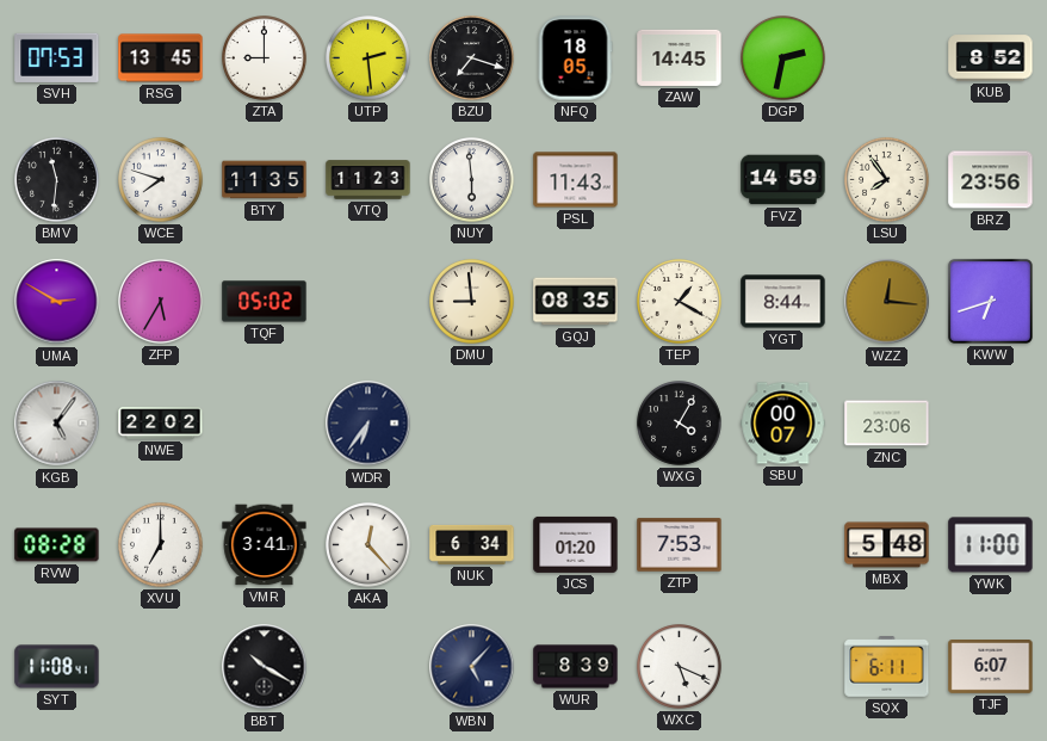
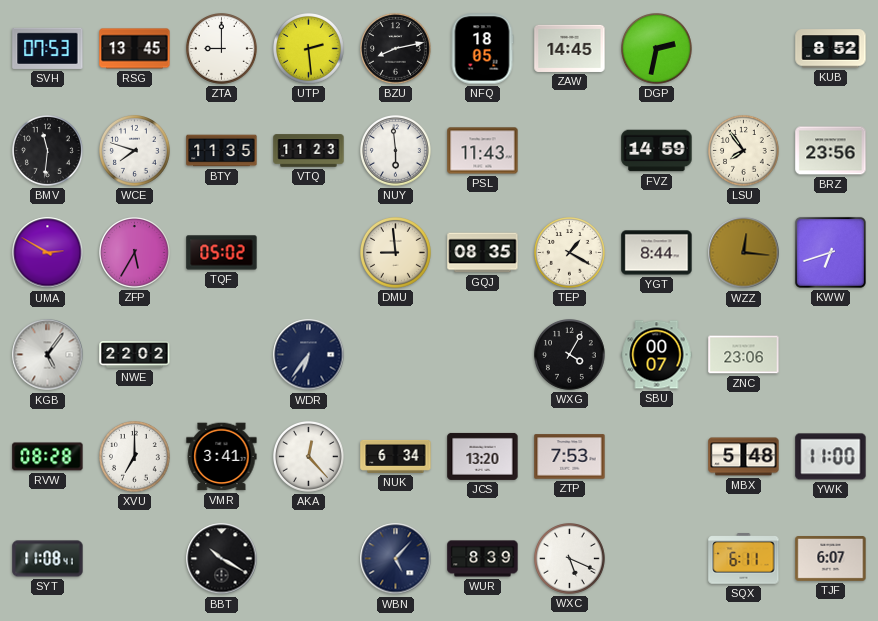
BZU: 7:18 -> 8:13 (396, 49)
JCS: 01:20 -> 13:20 (483, 456)
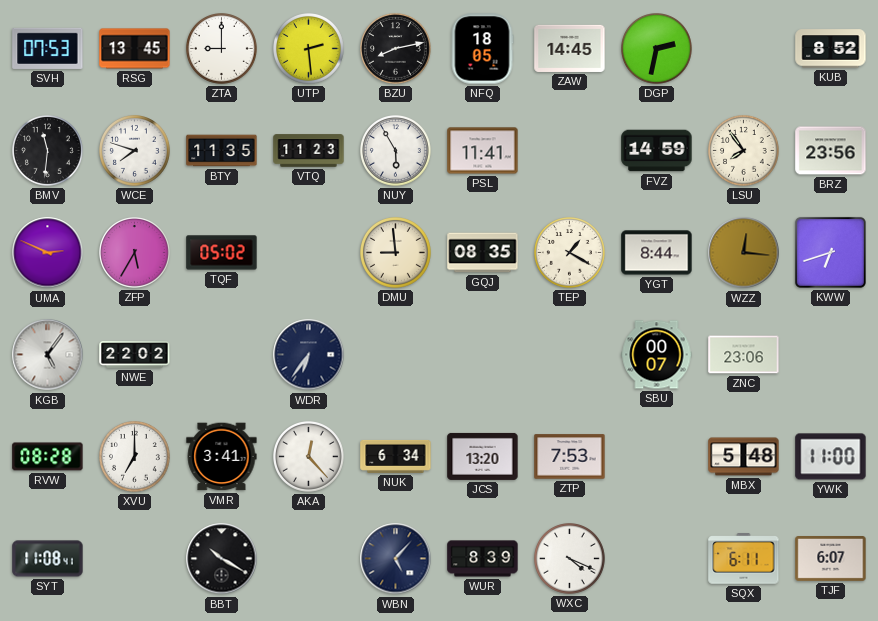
NUY: 5:59 -> 5:55 (396, 151)
PSL: 11:43 -> 11:41 (483, 151)
UMA: 2:50 -> 2:49 (48, 253)
WXG: 4:05 -> none (570, 355)
WXC: 5:19 -> 4:19 (570, 559)
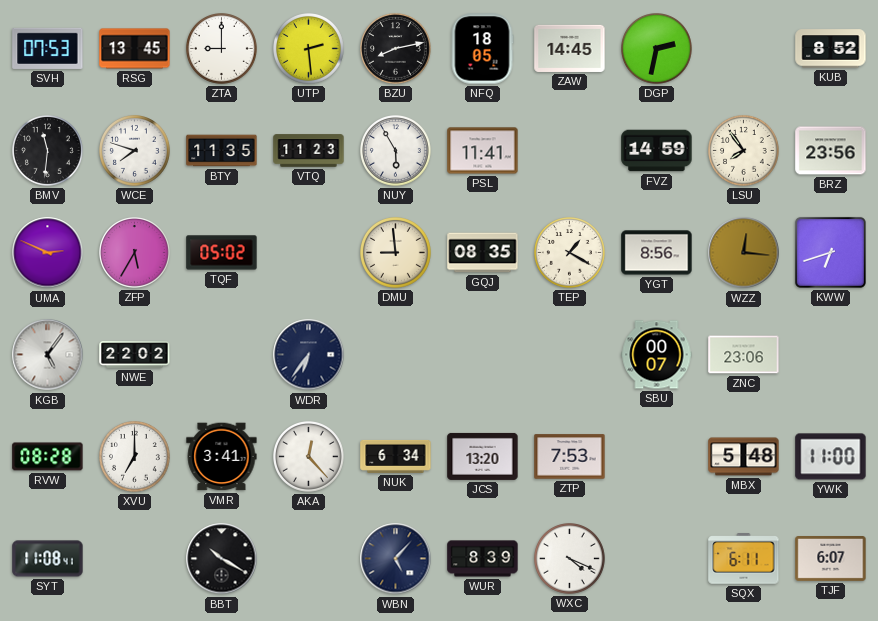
YGT: 8:44 -> 8:56 (657, 253)
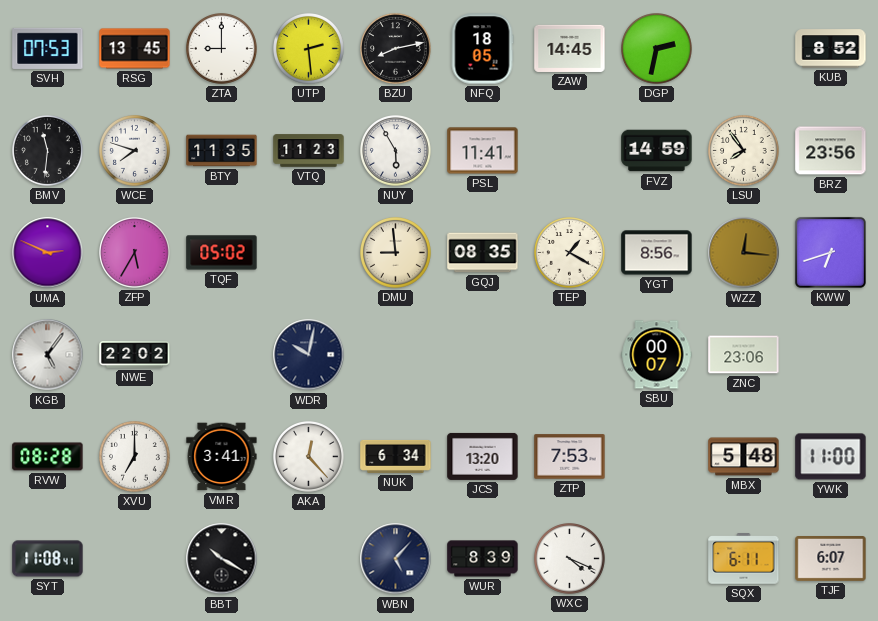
WDR: 6:36 -> 10:02 (309, 355)
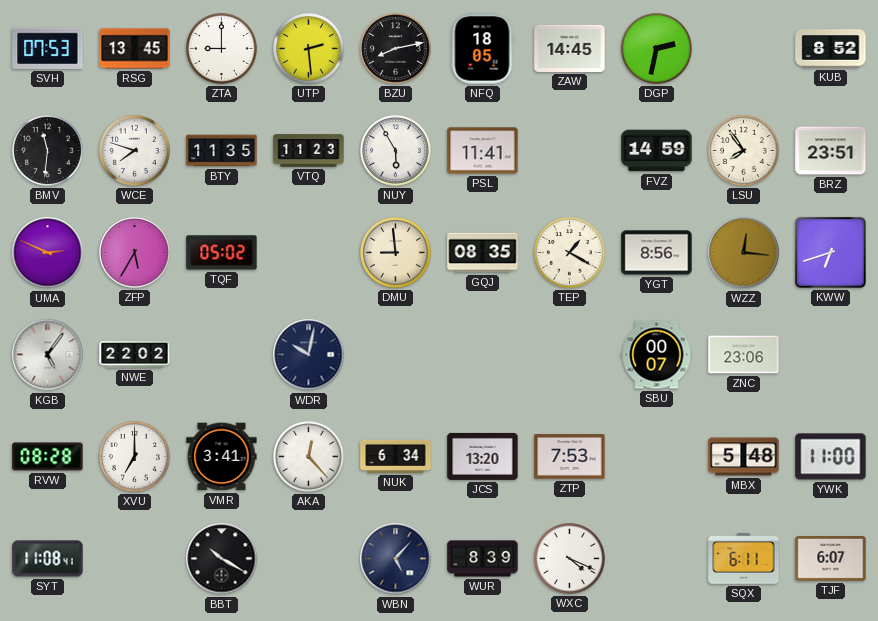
BRZ: 23:56 -> 23:51 (831, 151)
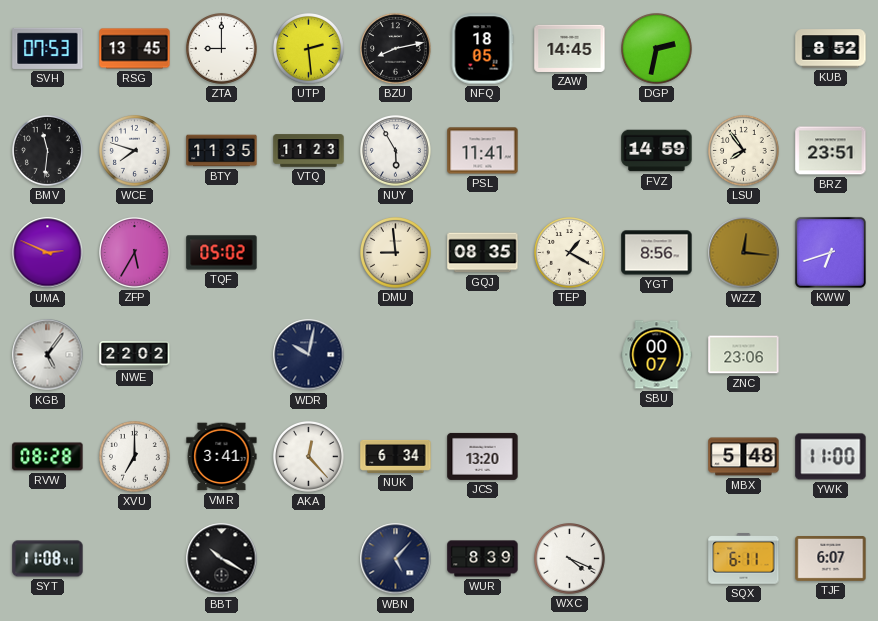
ZTP: 7:53 -> none (570, 457)
